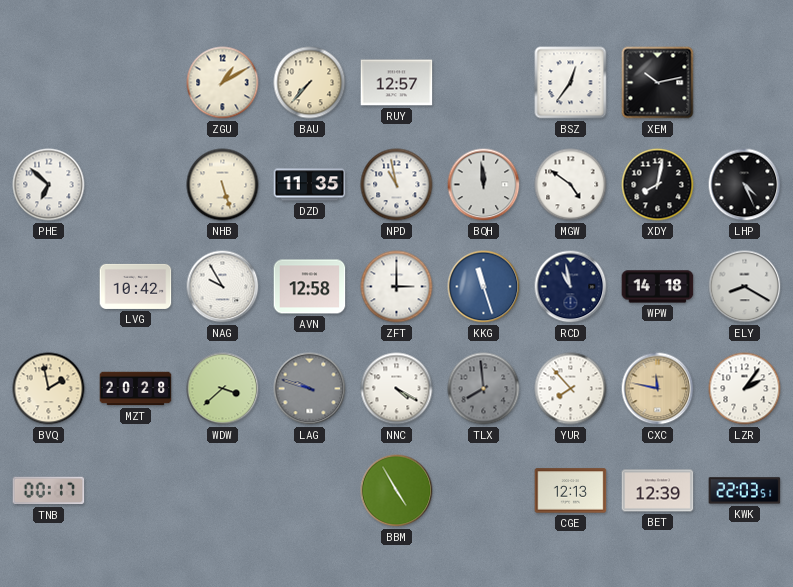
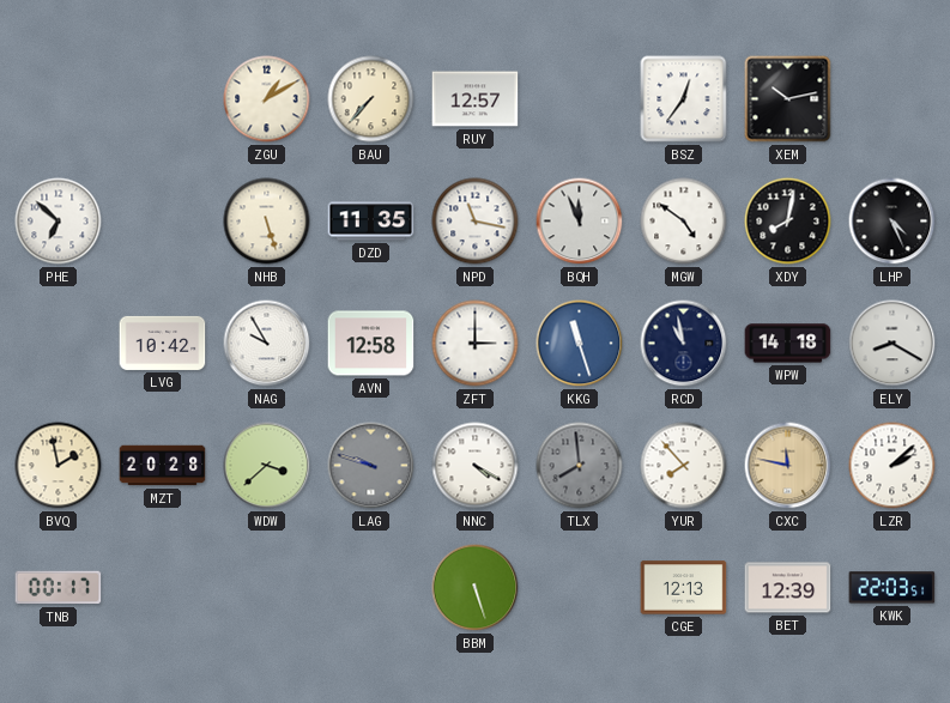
NPD: 10:58 -> 11:17 (476, 222)
BQH: 11:59 -> 11:56 (580, 222)
LZR: 2:06 -> 2:08 (892, 466)
BBM: 4:55 -> 5:27 (476, 588)
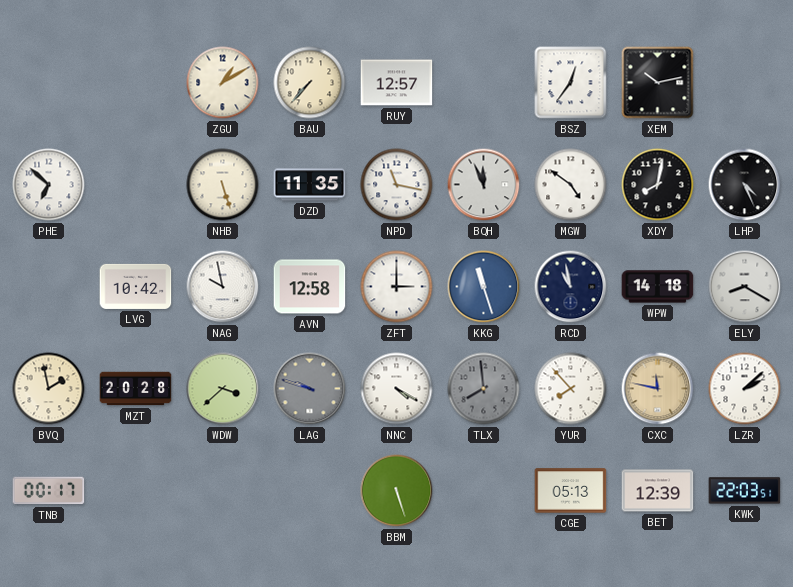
NAG: 9:55 -> 9:58 (223, 287)
CGE: 12:13 -> 05:13 (571, 491)
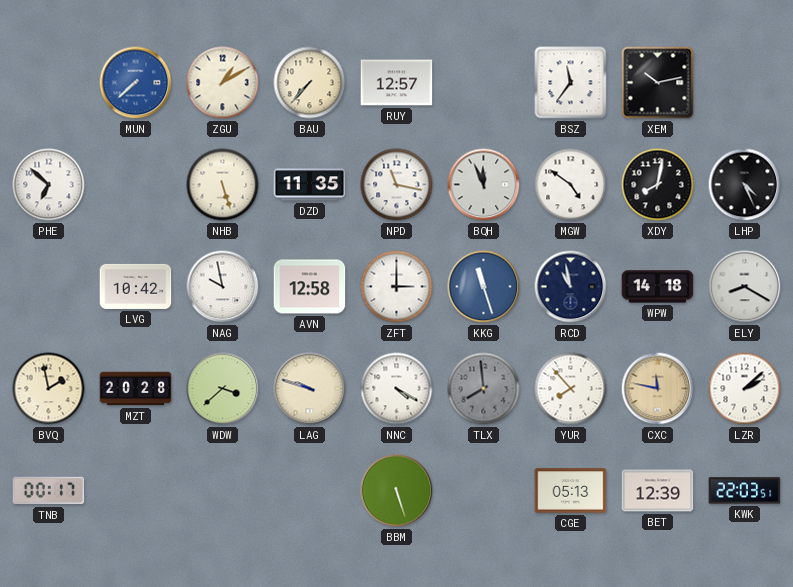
MUN: none -> 7:38 (136, 83)
BSZ: 12:36 -> 11:36 (571, 83)
LAG dial: grey -> cream (310, 389)
